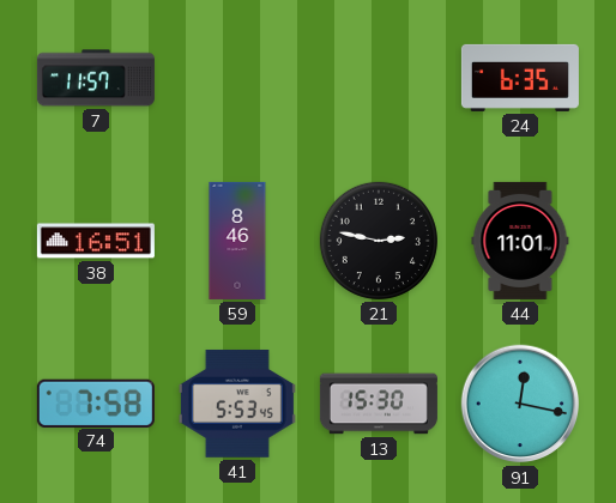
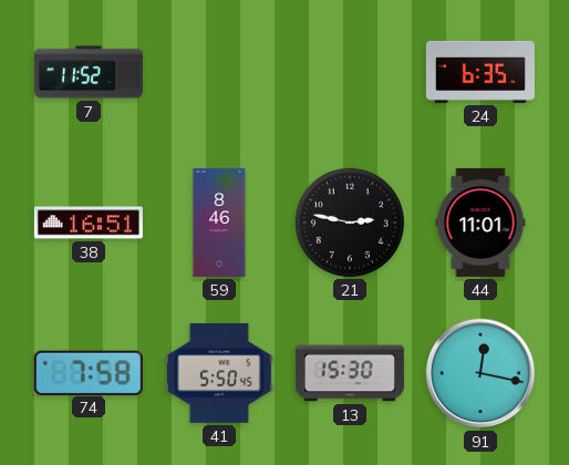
7: 11:57 -> 11:52 (89, 72)
41: 5:53 -> 5:50 (219, 373)
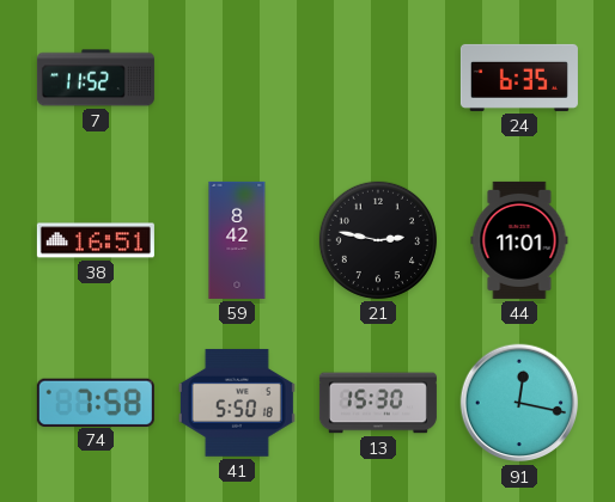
59: 8:46 -> 8:42 (237, 240)
41: 5:50:45 -> 5:50:18 (237, 403)
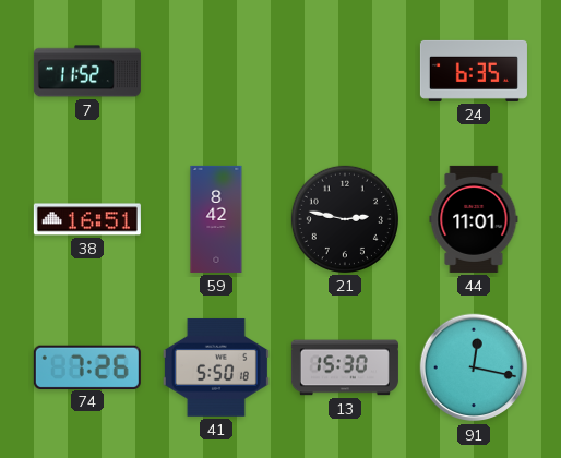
74: 7:58 -> 7:26 (87, 366)
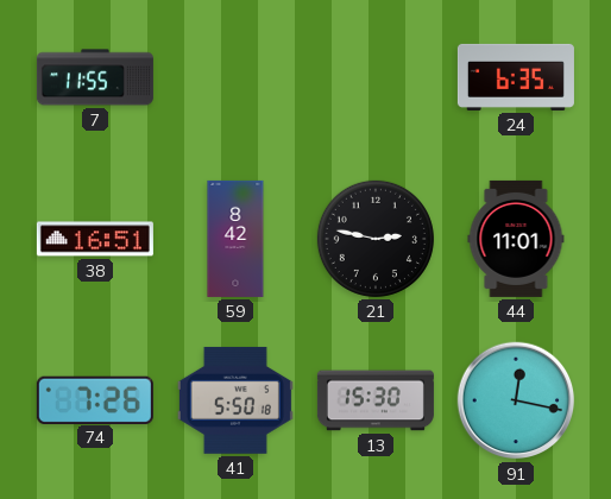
7: 11:52 -> 11:55 (95, 77)
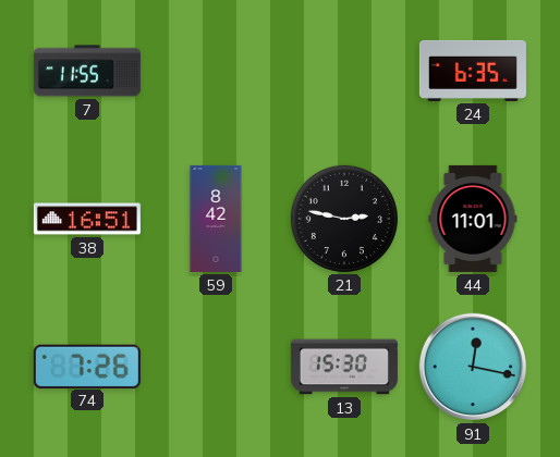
41: 5:50 -> none (235, 400)
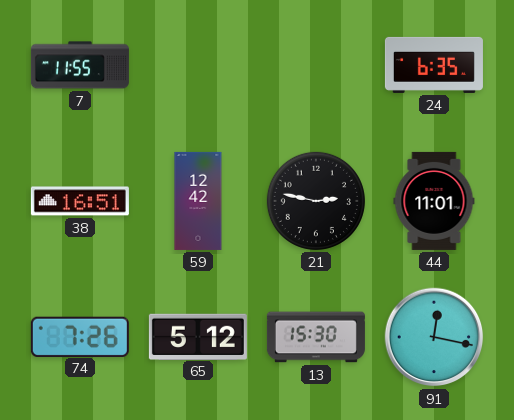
59: 8:42 -> 12:42 (198, 201)
65: none -> 5:12 (198, 336)
